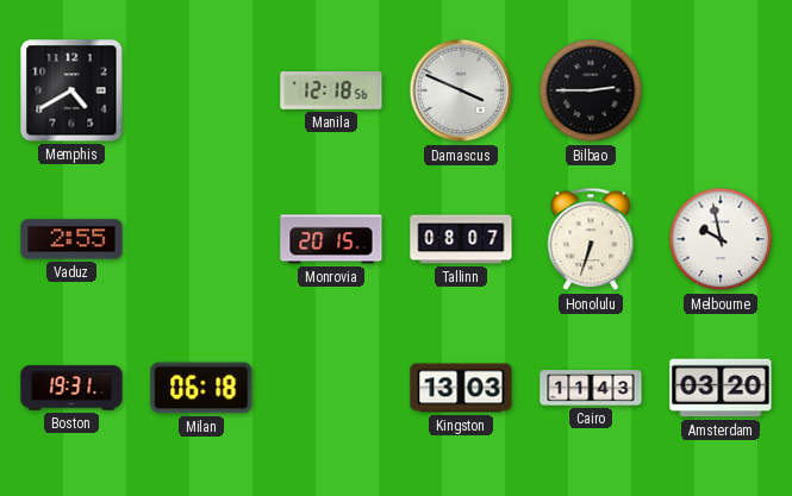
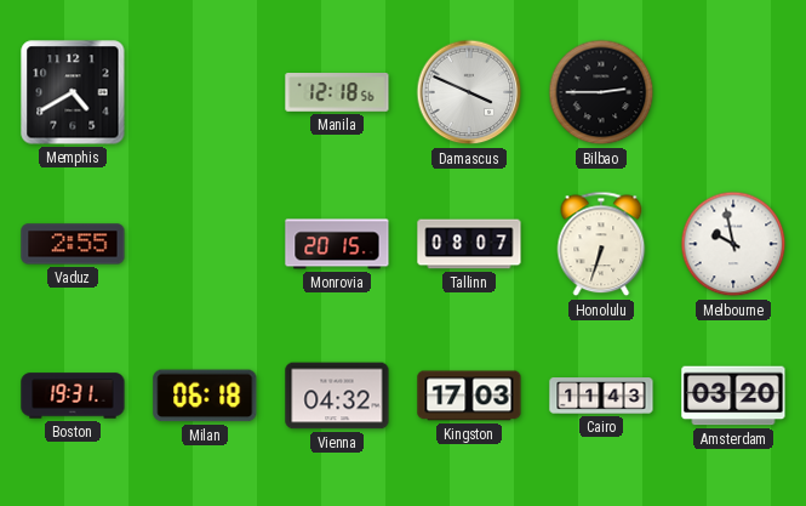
Vienna: none -> 04:32 (337, 396)
Kingston: 13:03 -> 17:03 (469, 396)
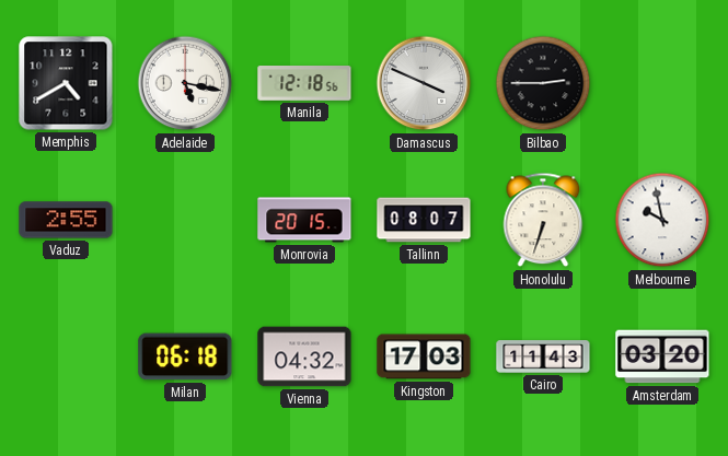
Adelaide: none -> 5:17 (185, 83)
Boston: 19:31 -> none (73, 396)
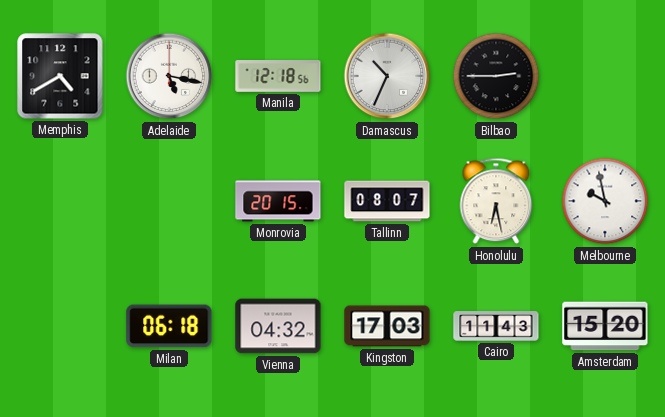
Damascus: 3:49 -> 10:34 (387, 76)
Vaduz: 2:55 -> none (66, 220)
Honolulu: 6:33 -> 6:28 (496, 201)
Amsterdam: 03:20 -> 15:20 (605, 326)
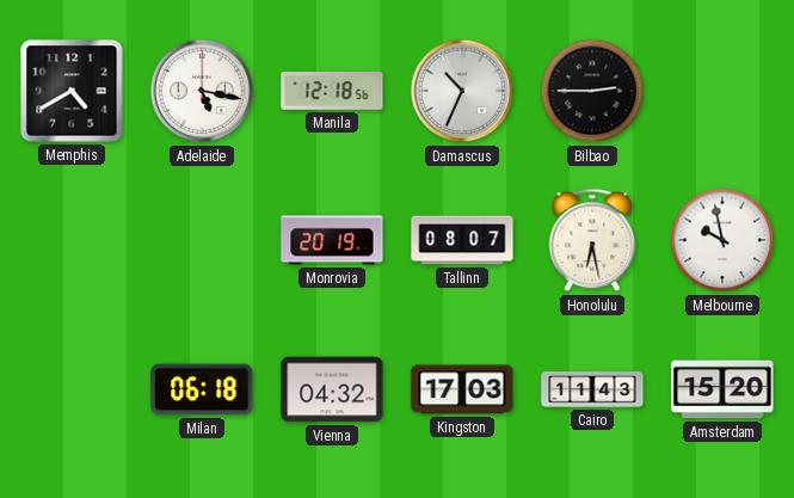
Monrovia: 20:15 -> 20:19 (332, 240)
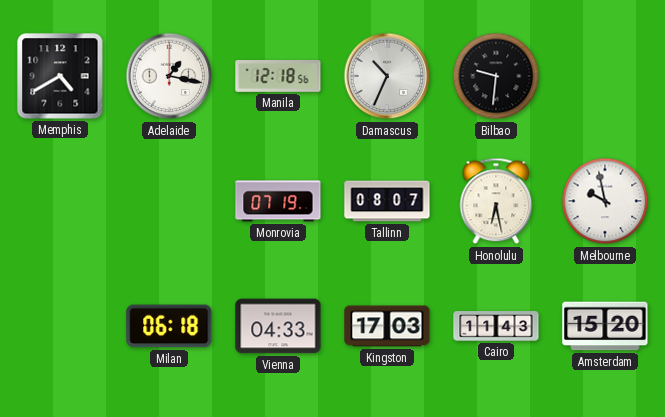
Adelaide: 5:17 -> 1:17 (169, 76)
Bilbao: 2:45 -> 9:31 (496, 76)
Monrovia: 20:19 -> 07:19 (278, 201)
Vienna: 04:32 -> 04:33 (278, 326)
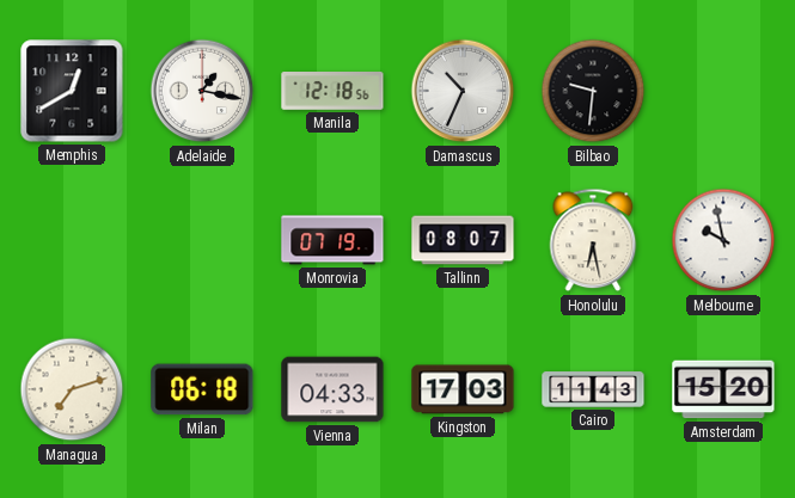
Memphis: 4:40 -> 12:40 (72, 91)
Managua: none -> 7:12 (72, 389)
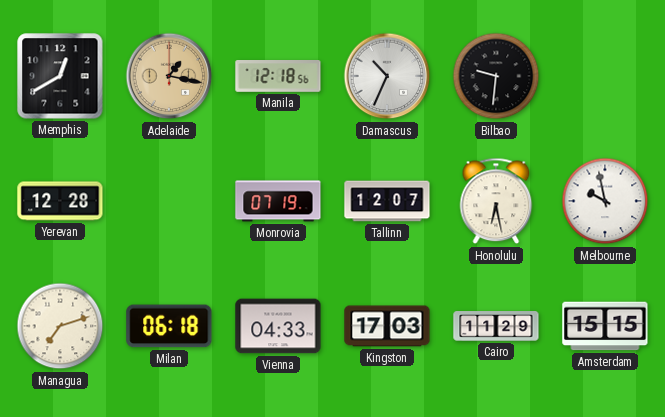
Adelaide dial: white -> champagne (169, 76)
Yerevan: none -> 12:28 (60, 201)
Tallinn: 08:07 -> 12:07 (387, 201)
Cairo: 11:43 -> 11:29 (496, 326)
Amsterdam: 15:20 -> 15:15 (605, 326)
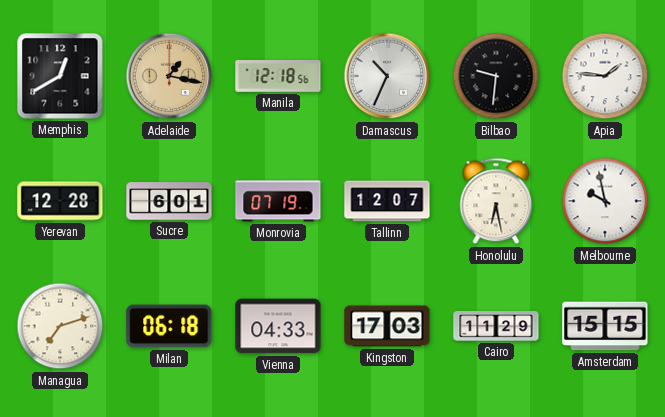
Apia: none -> 1:46 (605, 76)
Sucre: none -> 6:01 (169, 201)
